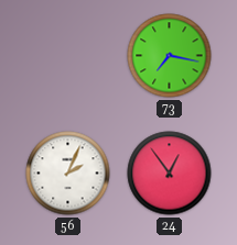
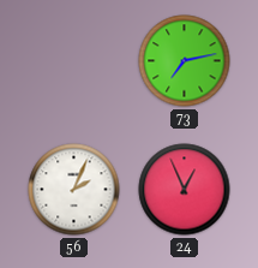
73: 7:17 -> 7:13 (185, 61)
24: 12:54 -> 12:56 (185, 190)
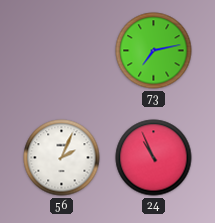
24: 12:56 -> 10:56 (154, 158)
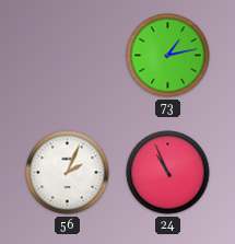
73: 7:13 -> 1:13 (168, 56)
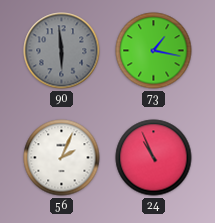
90: none -> 5:59 (62, 51)
73: 1:13 -> 1:17 (154, 51)
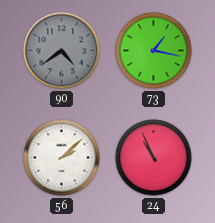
90: 5:59 -> 4:39 (62, 51)
56: 2:04 -> 2:08 (62, 158)
